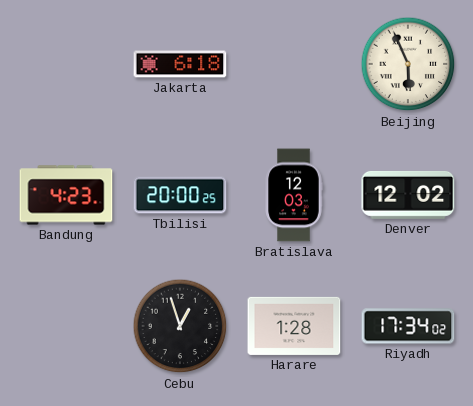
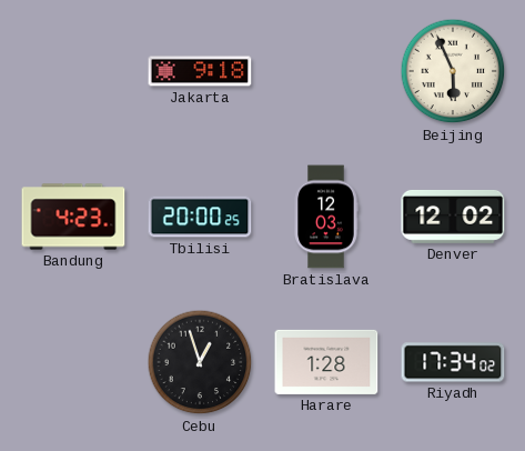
Jakarta: 6:18 -> 9:18 (200, 71)
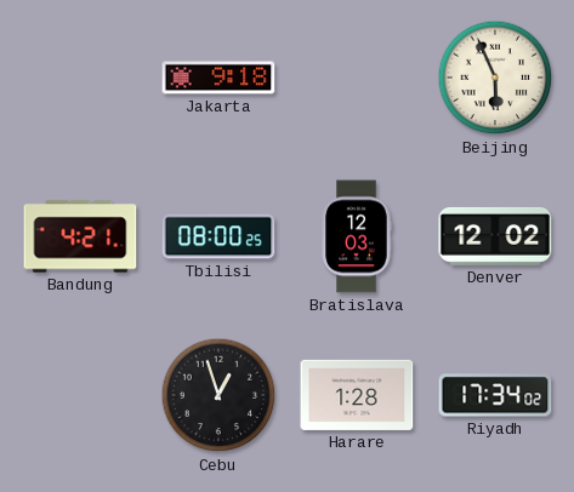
Bandung: 4:23 -> 4:21 (80, 236)
Tbilisi: 20:00 -> 08:00 (218, 236)
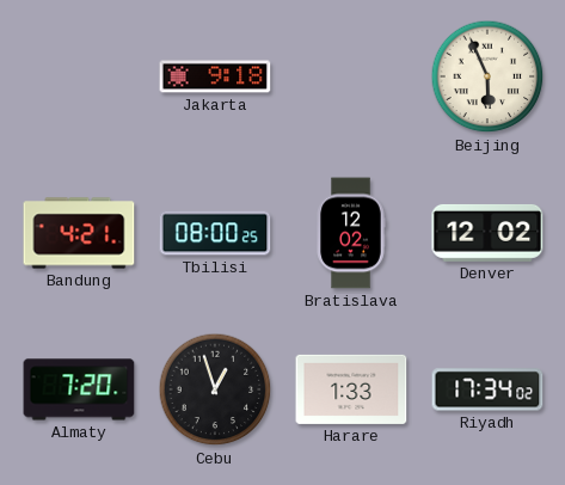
Bratislava: 12:03 -> 12:02 (351, 233)
Almaty: none -> 7:20 (79, 389)
Harare: 1:28 -> 1:33 (351, 389)
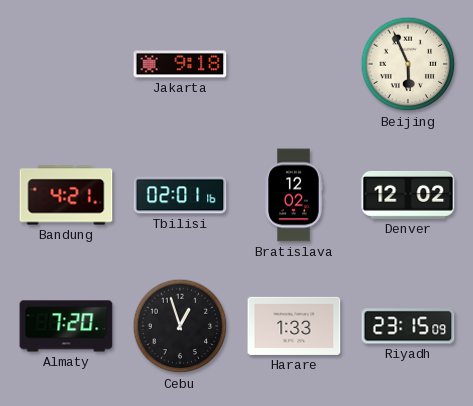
Tbilisi: 08:00 -> 02:01 (180, 195)
Riyadh: 17:34 -> 23:15 (408, 326)
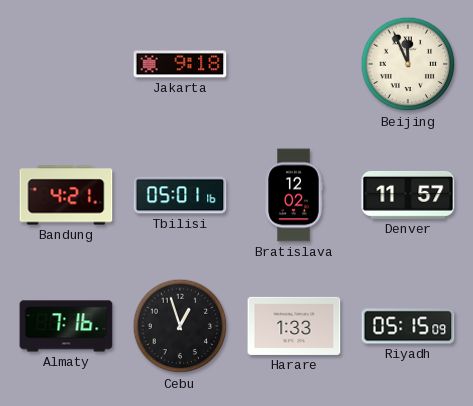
Beijing: 5:56 -> 11:56 (408, 64)
Tbilisi: 02:01 -> 05:01 (180, 195)
Denver: 12:02 -> 11:57 (408, 195)
Almaty: 7:20 -> 7:16 (66, 326)
Riyadh: 23:15 -> 05:15 (408, 326)
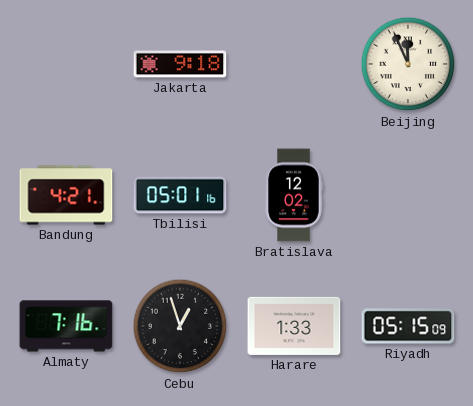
Denver: 11:57 -> none (408, 195)
